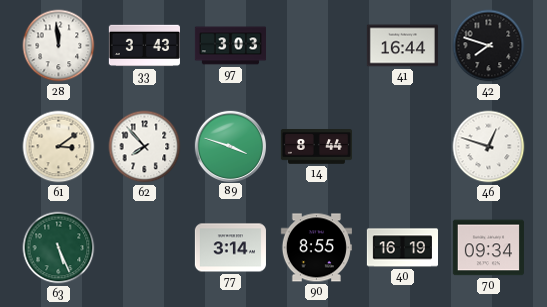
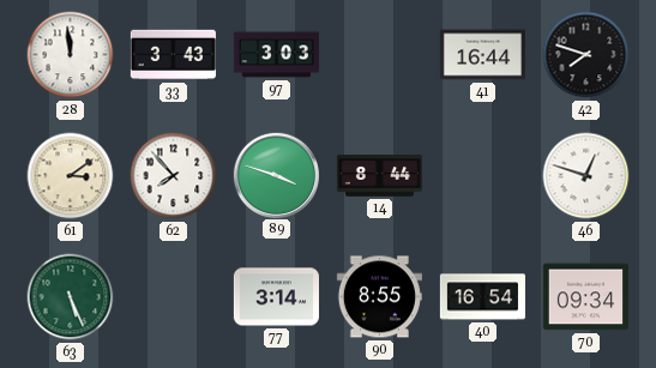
40: 16:19 -> 16:54 (482, 297)
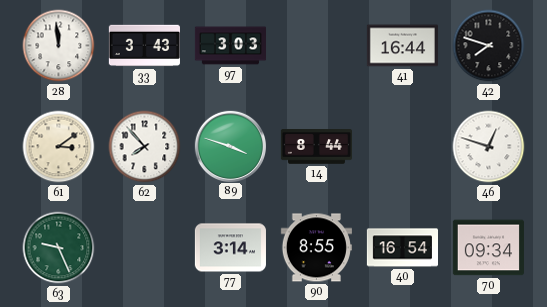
63: 5:26 -> 9:26 (59, 248)
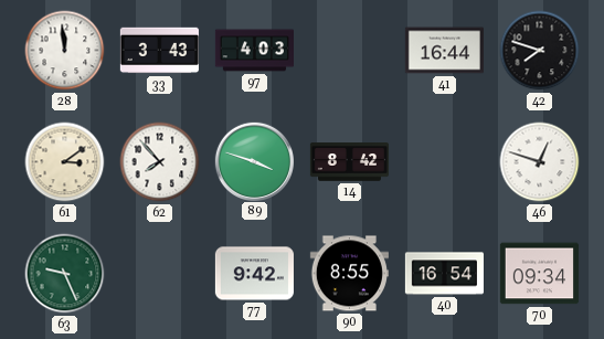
97: 3:03 -> 4:03 (254, 51)
14: 8:44 -> 8:42 (349, 162)
77: 3:14 -> 9:42 (254, 274)
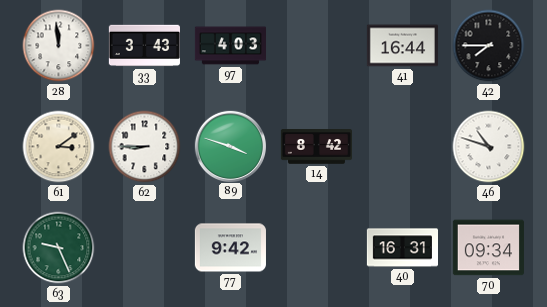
42: 7:48 -> 7:45 (489, 46)
62: 7:53 -> 8:45 (145, 147)
46: 12:48 -> 10:48 (489, 147)
90: 8:55 -> none (349, 274)
40: 16:54 -> 16:31 (402, 248)
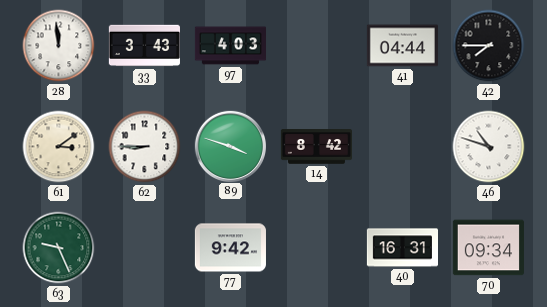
41: 16:44 -> 04:44 (402, 46)
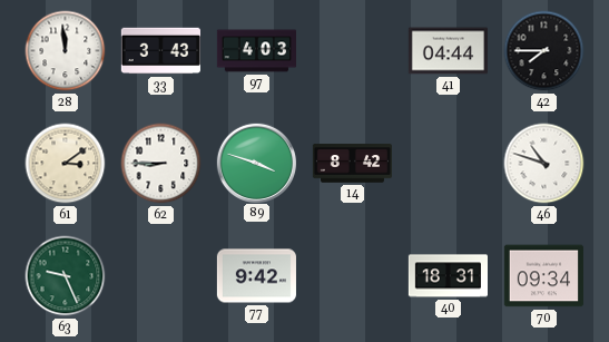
40: 16:31 -> 18:31 (448, 276)
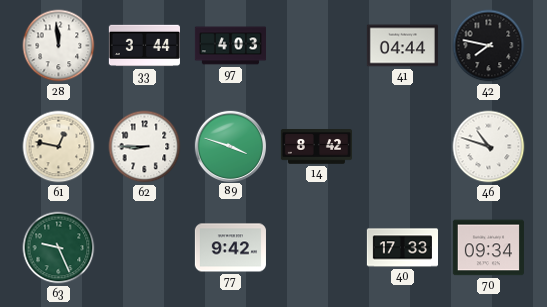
33: 3:43 -> 3:44 (144, 46)
42: 7:45 -> 7:47 (489, 46)
61: 3:09 -> 12:47 (59, 147)
40: 18:31 -> 17:33 (402, 248)
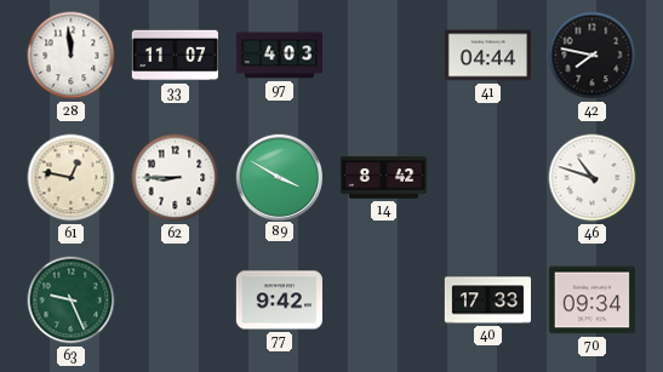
33: 3:44 -> 11:07 (175, 56)
89: 3:48 -> 3:50 (279, 177)
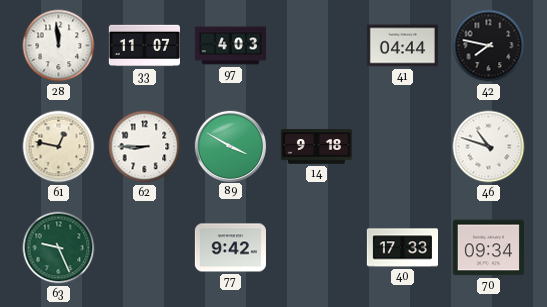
14: 8:42 -> 9:18 (316, 147)
